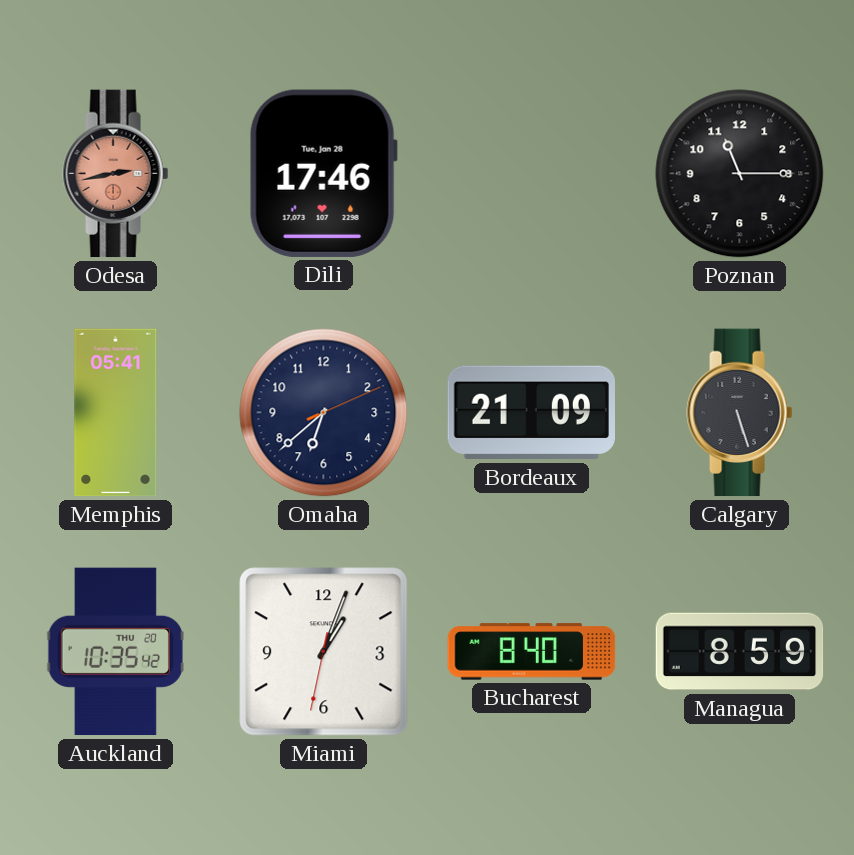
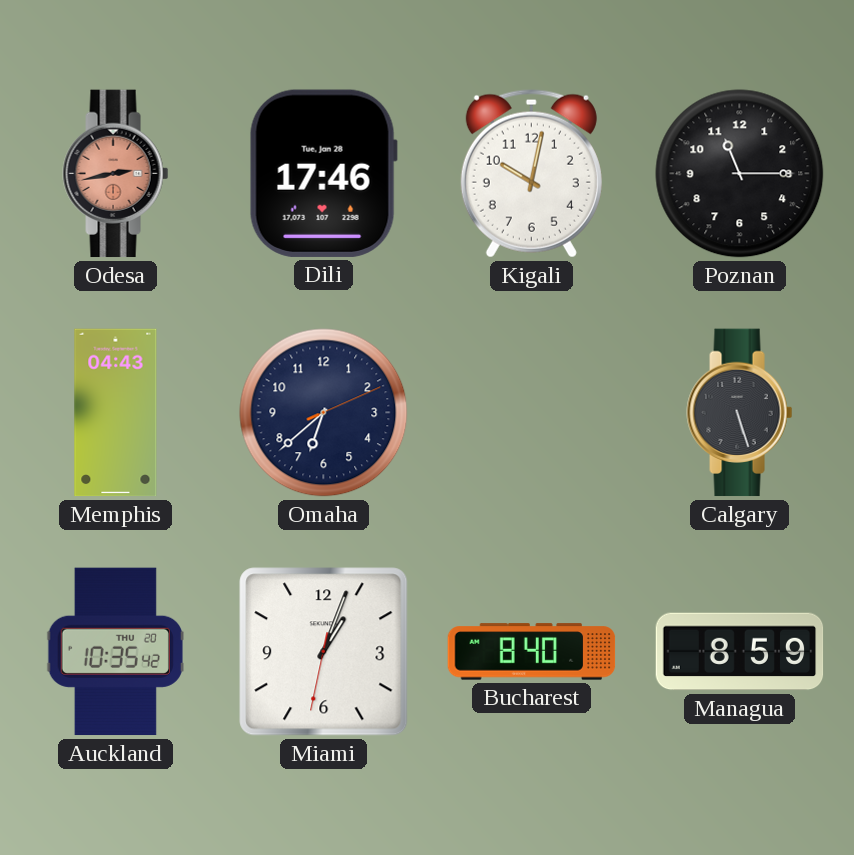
Kigali: none -> 10:02 (531, 174)
Memphis: 05:41 -> 04:43 (116, 413)
Bordeaux: 21:09 -> none (531, 413)
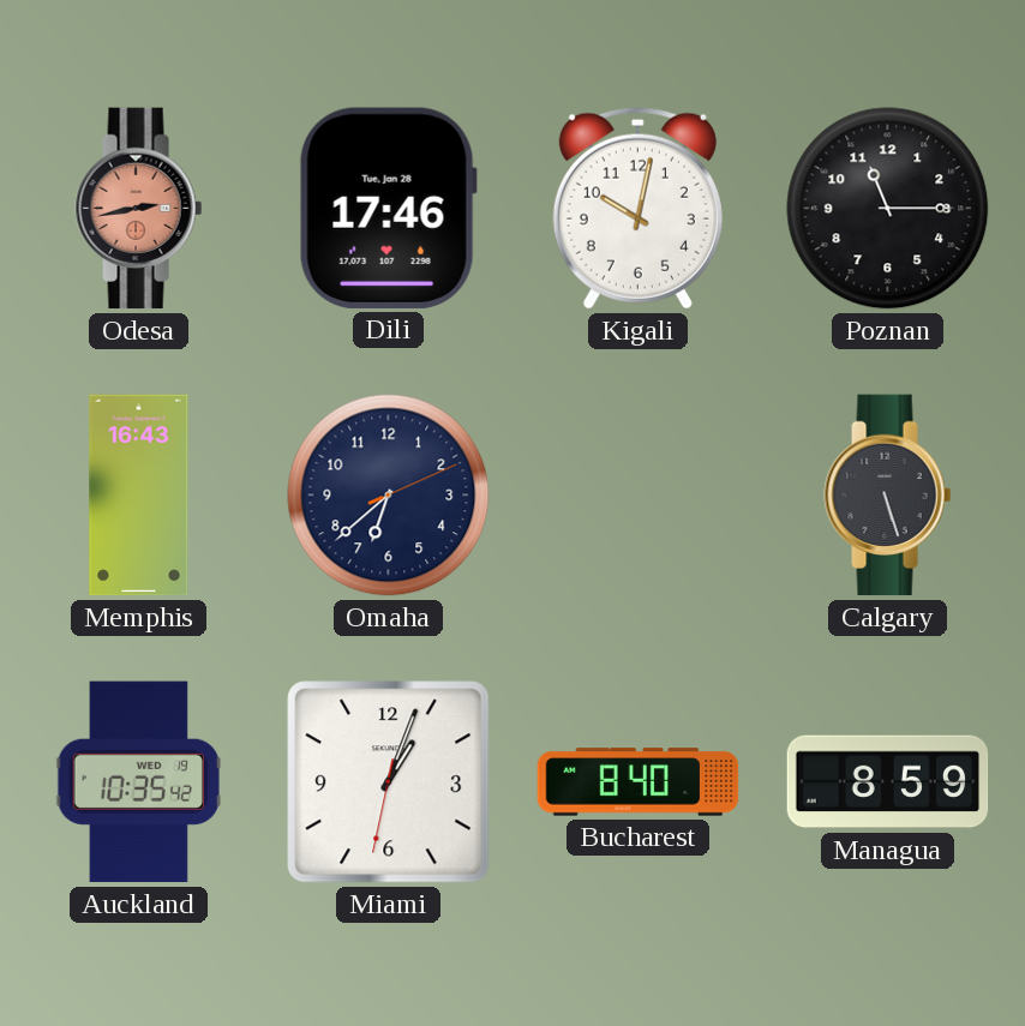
Memphis: 04:43 -> 16:43 (139, 496)
Auckland date: THU 20 -> WED 19 (138, 782)
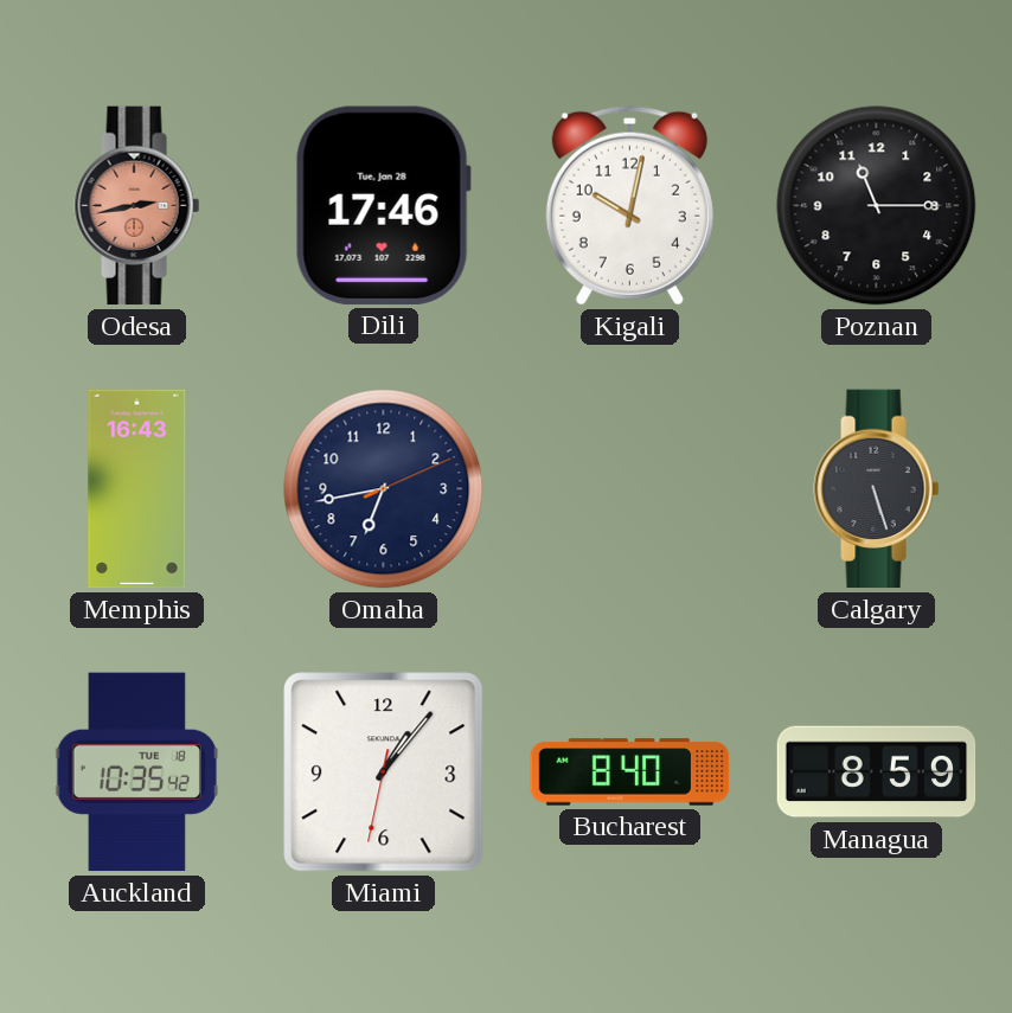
Omaha: 6:38 -> 6:43 (384, 489)
Auckland date: WED 19 -> TUE 18 (136, 772)
Miami: 1:03 -> 1:06 (384, 772)
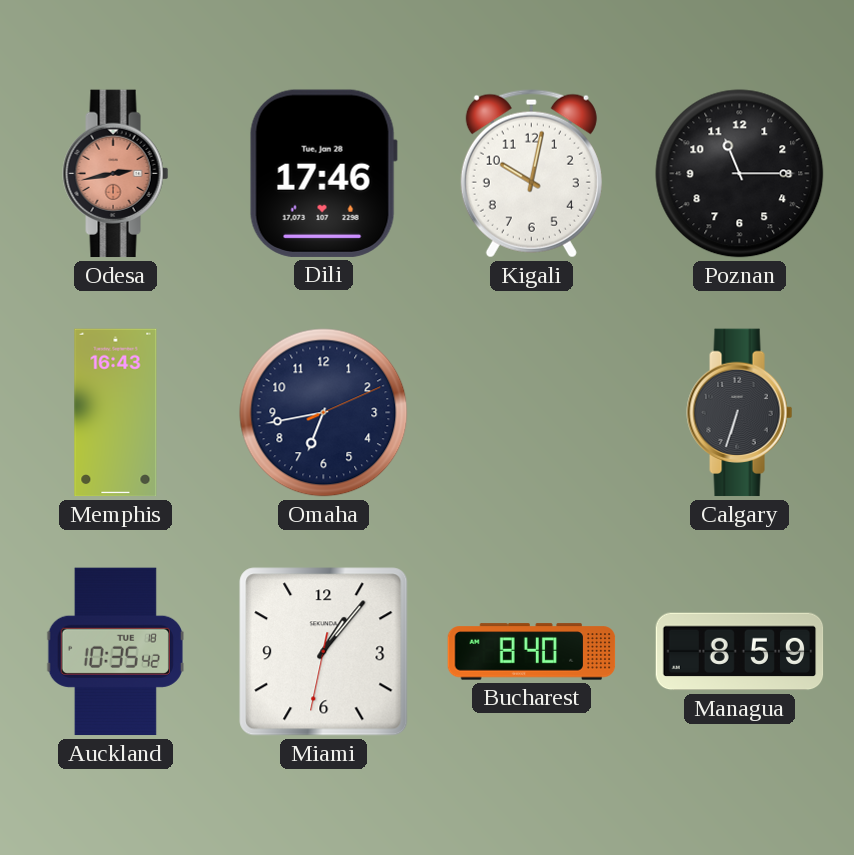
Calgary: 5:27 -> 6:33 (740, 413)
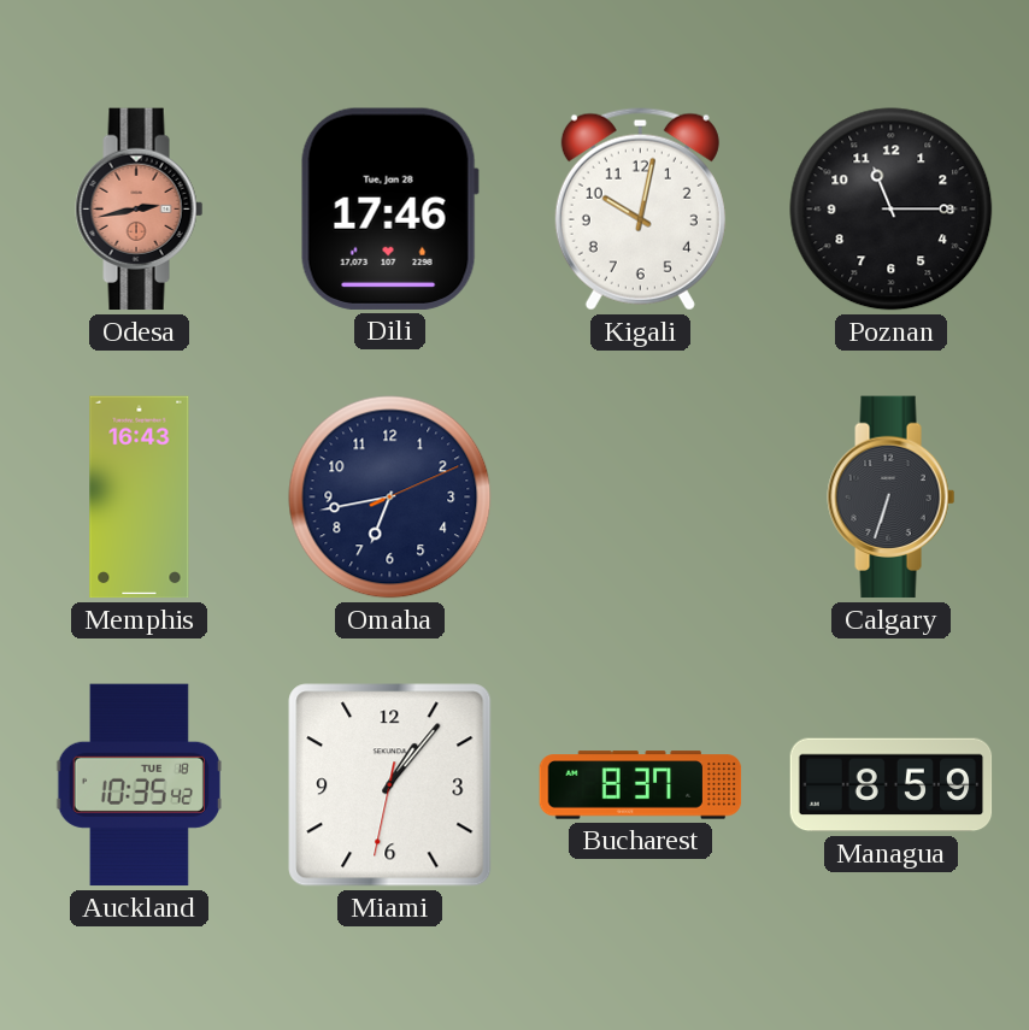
Bucharest: 8:40 -> 8:37 (641, 785)
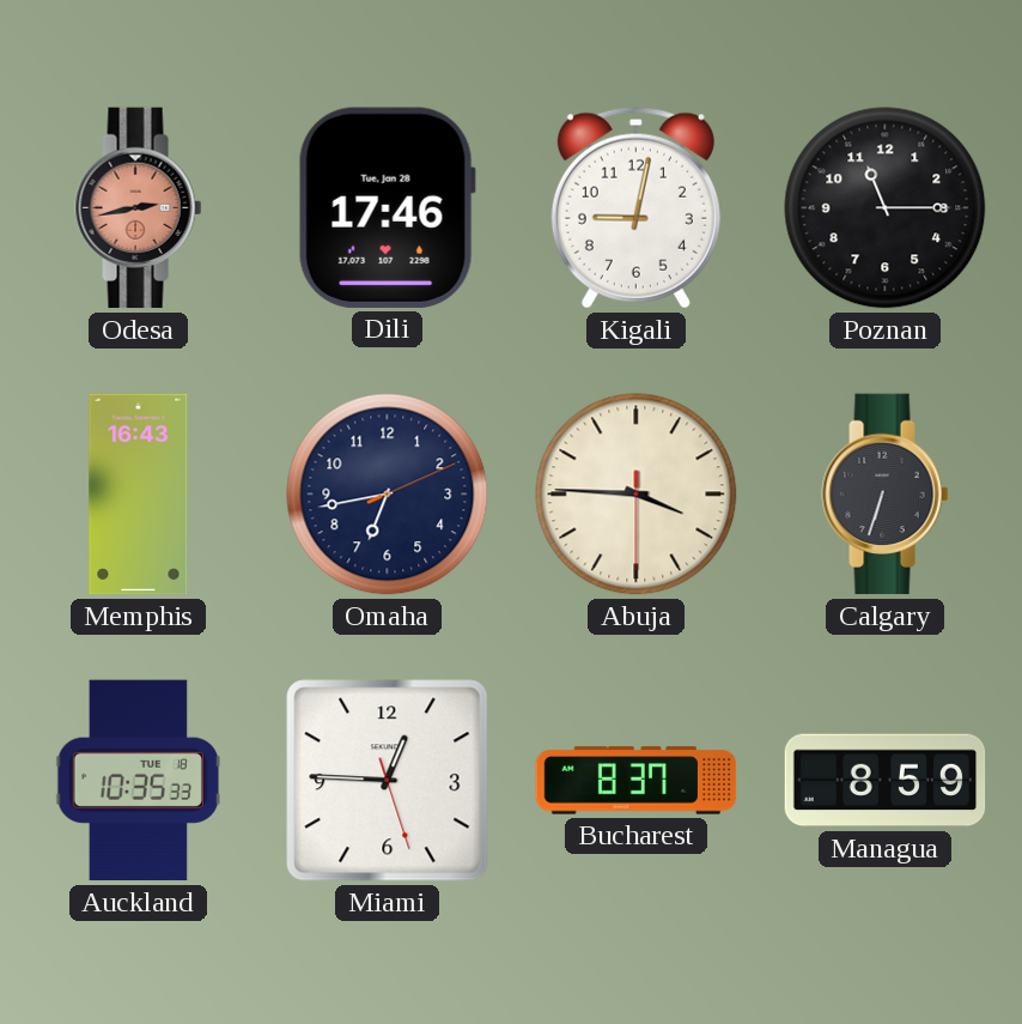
Kigali: 10:02 -> 9:02 (635, 208)
Abuja: none -> 3:45 (637, 495)
Auckland: 10:35:42 -> 10:35:33 (138, 781)
Miami: 1:06 -> 12:45 (388, 781)
